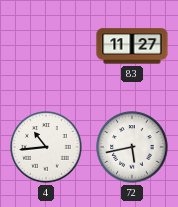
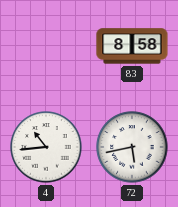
83: 11:27 -> 8:58 (132, 46)
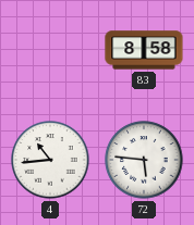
72: 5:43 -> 5:46 (144, 160)
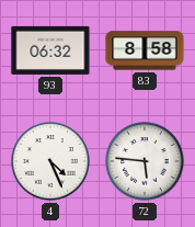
93: none -> 06:32 (50, 50)
4: 10:44 -> 4:26 (50, 161)
